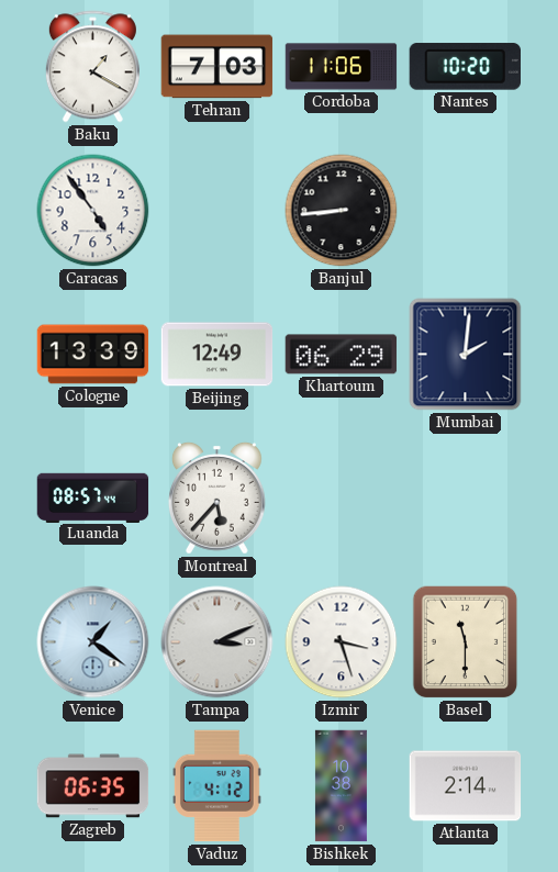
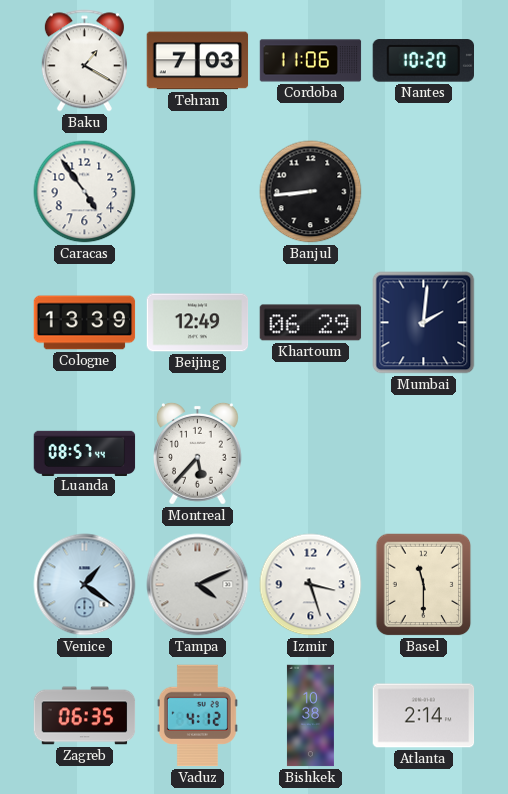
Tampa: 3:11 -> 4:11 (198, 585)
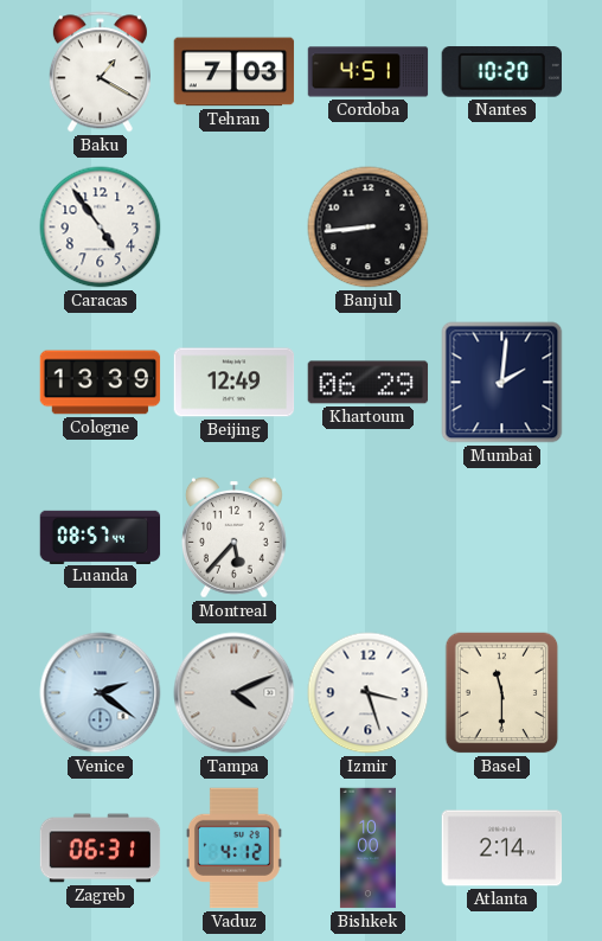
Cordoba: 11:06 -> 4:51 (369, 72)
Venice: 1:21 -> 2:21 (101, 693)
Zagreb: 06:35 -> 06:31 (101, 849)
Bishkek: 10:38 -> 10:00 (367, 849)
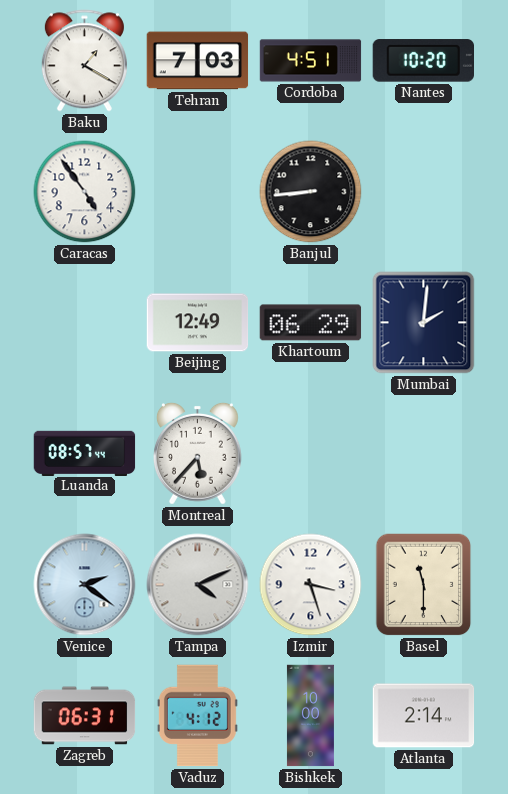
Cologne: 13:39 -> none (101, 383)
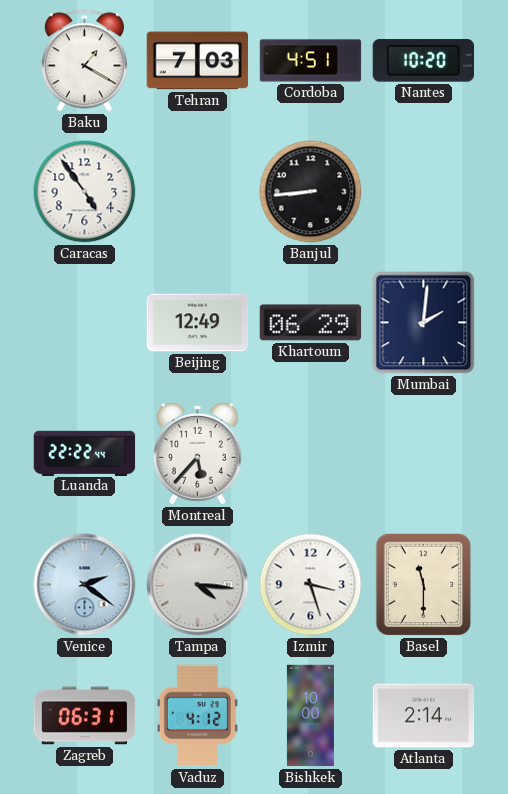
Luanda: 08:57 -> 22:22 (85, 453)
Tampa: 4:11 -> 4:16 (198, 585)
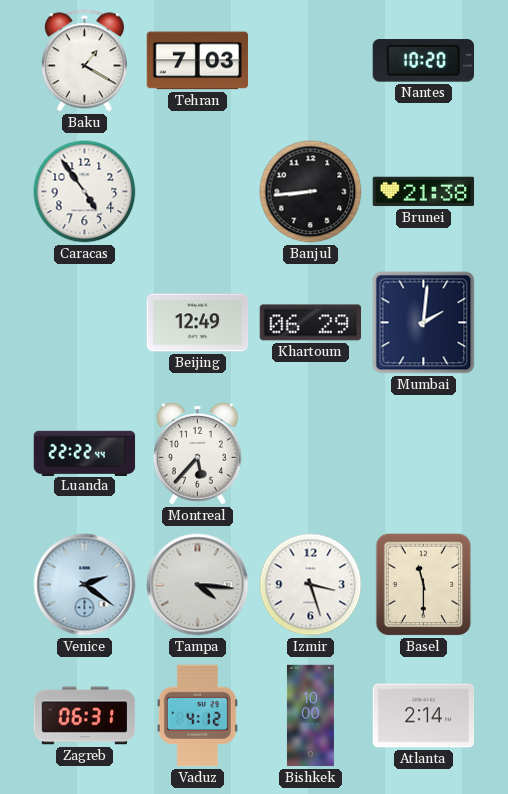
Cordoba: 4:51 -> none (311, 61)
Brunei: none -> 21:38 (424, 192)
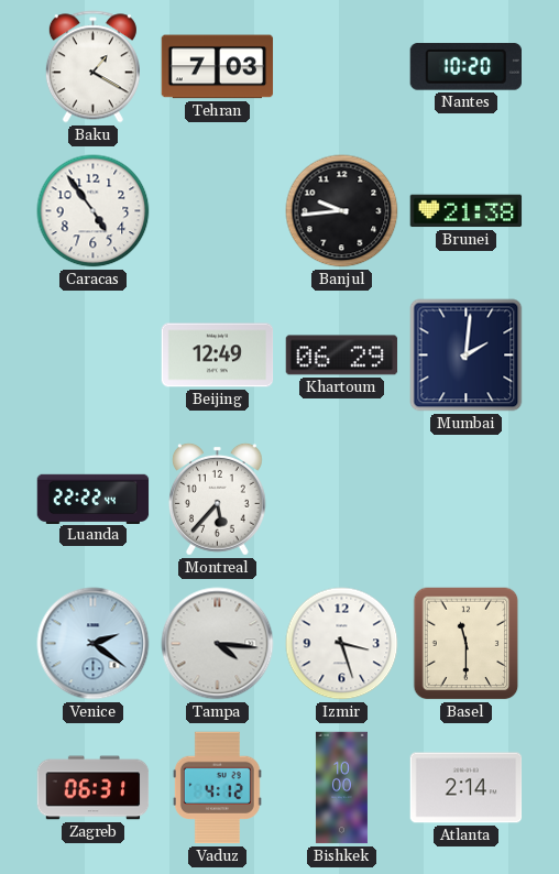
Banjul: 8:44 -> 9:44 (342, 211)
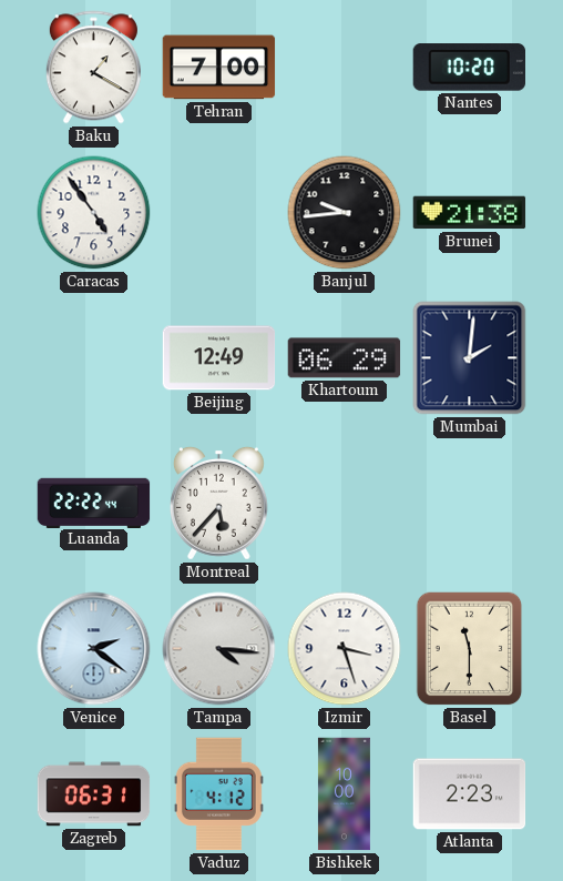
Tehran: 7:03 -> 7:00 (219, 68)
Atlanta: 2:14 -> 2:23 (470, 794)
